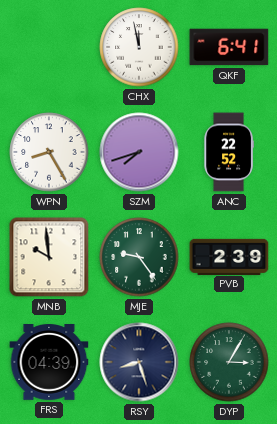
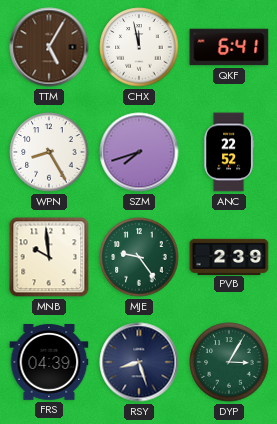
TTM: none -> 5:05 (49, 47)
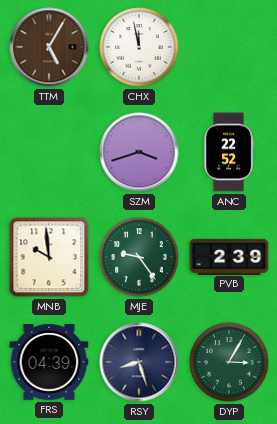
QKF: 6:41 -> none (229, 47)
WPN: 8:25 -> none (49, 152)
SZM: 7:42 -> 3:42 (139, 152)
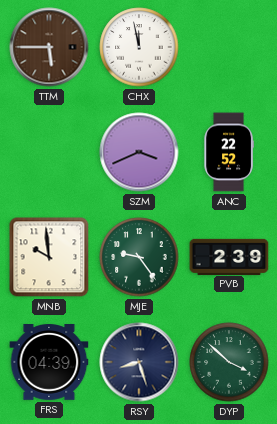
TTM: 5:05 -> 5:45 (49, 47)
SZM: 3:42 -> 3:41 (139, 152)
DYP: 3:05 -> 3:52 (229, 362)
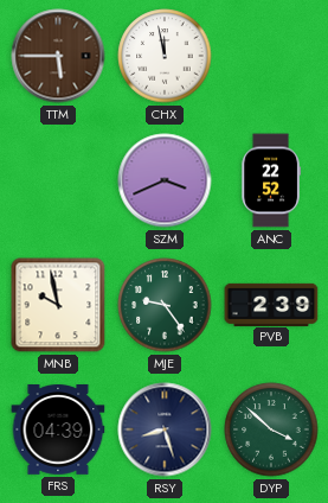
MNB: 9:59 -> 9:58 (58, 305)
